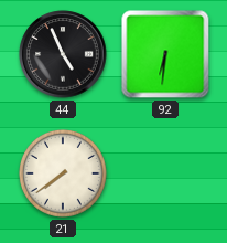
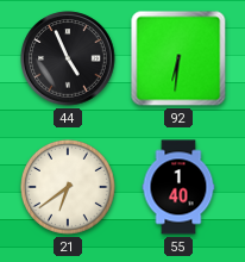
21: 7:39 -> 6:39 (68, 187)
55: none -> 1:40 (178, 187)
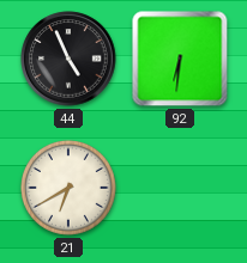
21: 6:39 -> 6:40 (68, 188)
55: 1:40 -> none (178, 187)
